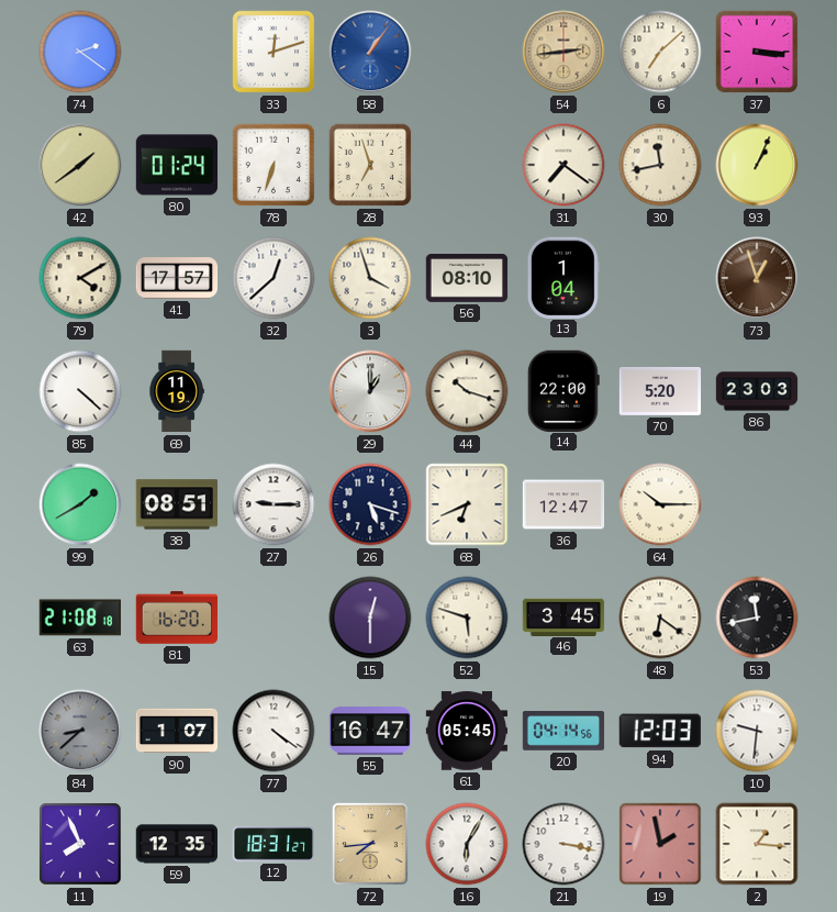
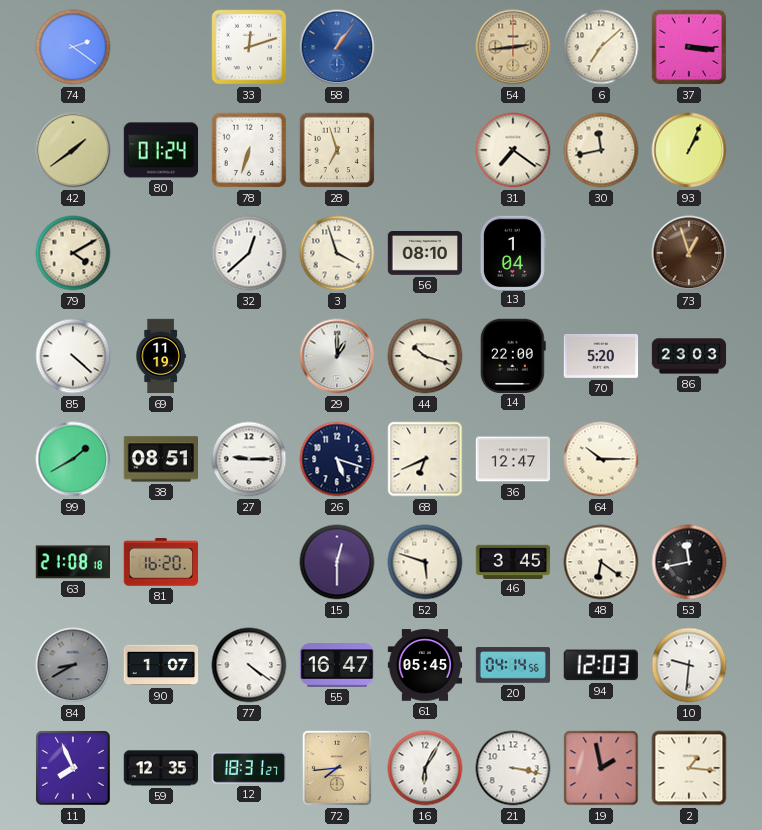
41: 17:57 -> none (177, 278)
84: 8:38 -> 8:40 (73, 665)
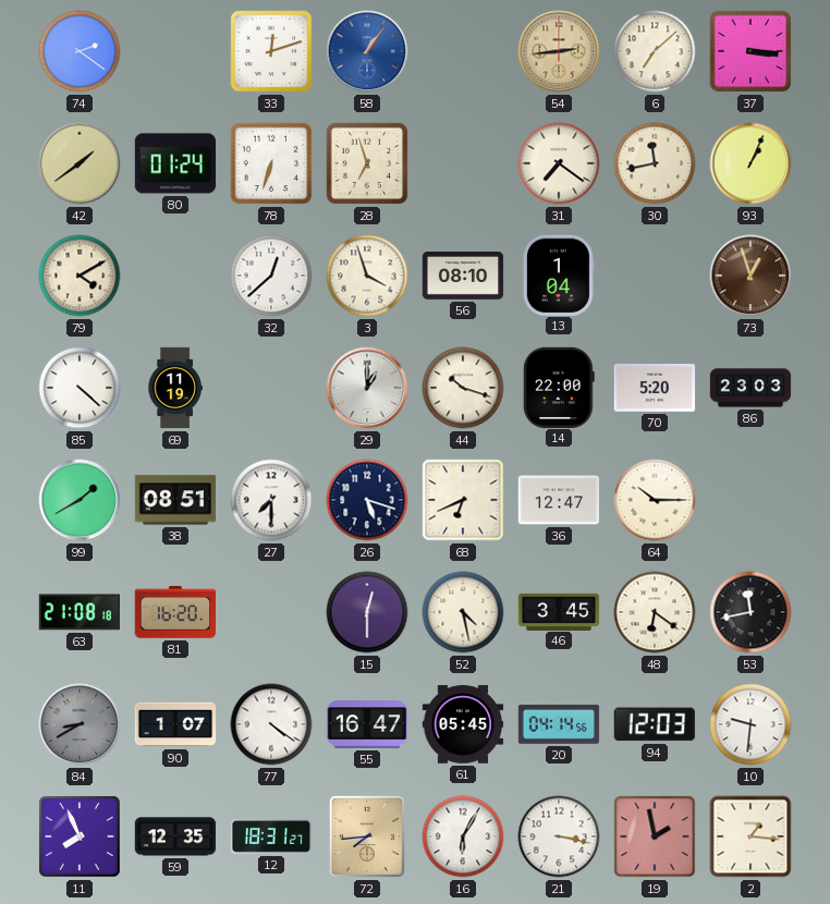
27: 9:15 -> 7:30 (271, 500)
52: 5:48 -> 4:28 (463, 612)
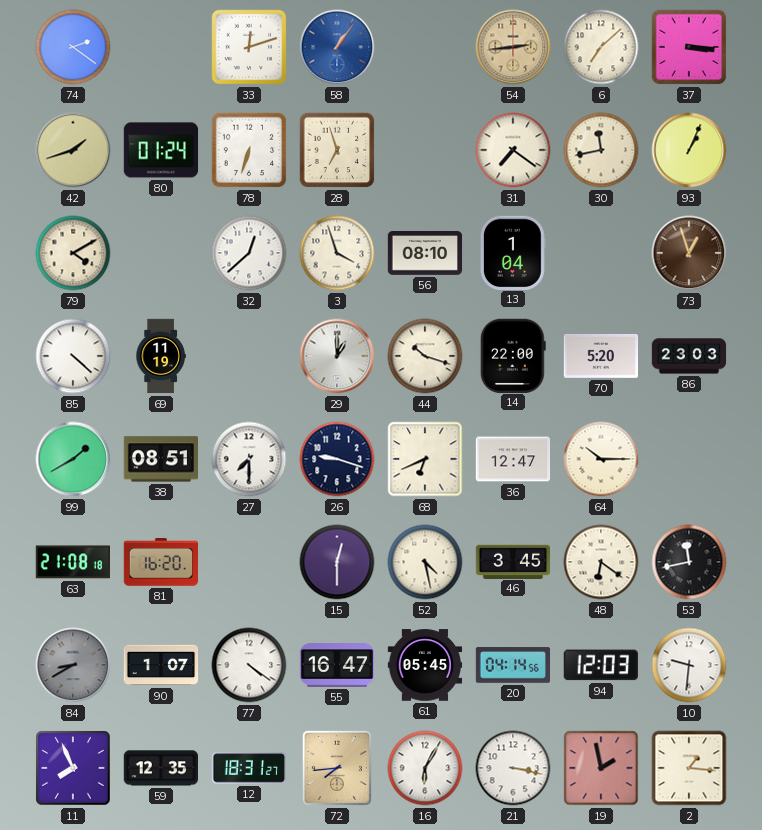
42: 1:39 -> 1:42 (73, 150)
26: 5:18 -> 9:18 (337, 459)
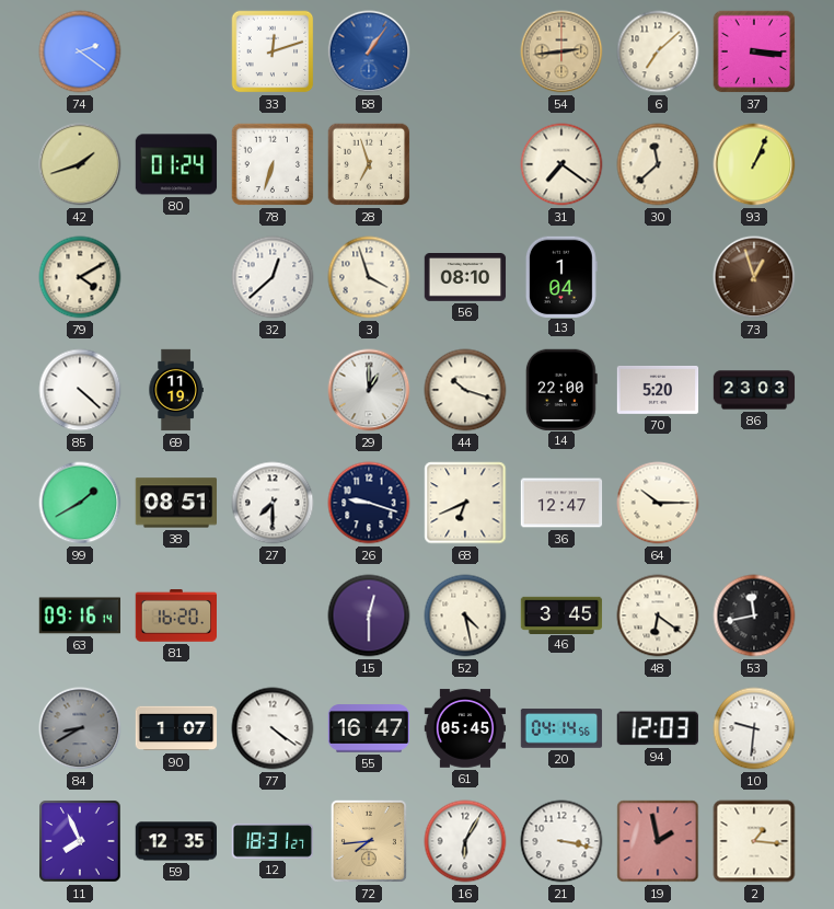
30: 11:43 -> 11:38 (658, 164)
63: 21:08 -> 09:16 (79, 615)
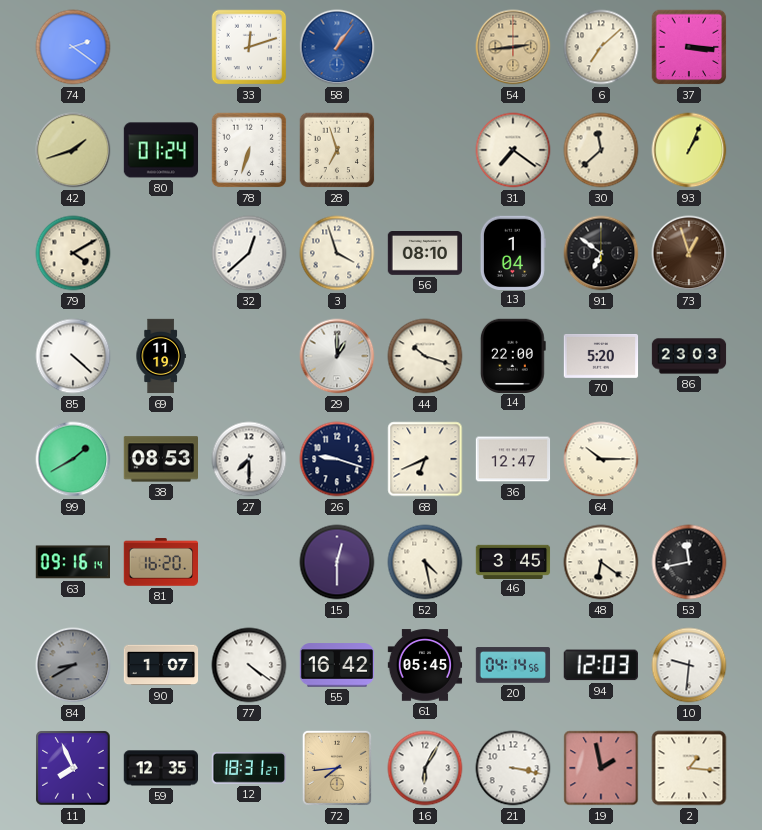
91: none -> 6:51 (601, 253)
38: 08:51 -> 08:53 (160, 459)
55: 16:47 -> 16:42 (337, 665)
